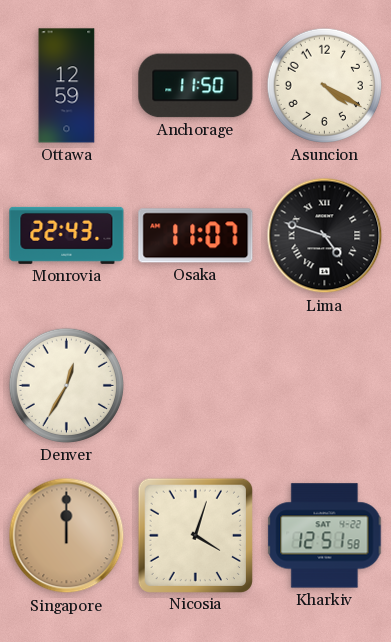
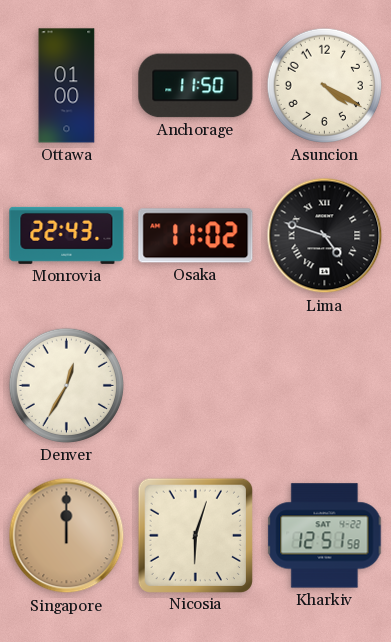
Ottawa: 12:59 -> 01:00 (67, 86)
Osaka: 11:07 -> 11:02 (196, 236)
Nicosia: 4:03 -> 6:03 (195, 535)
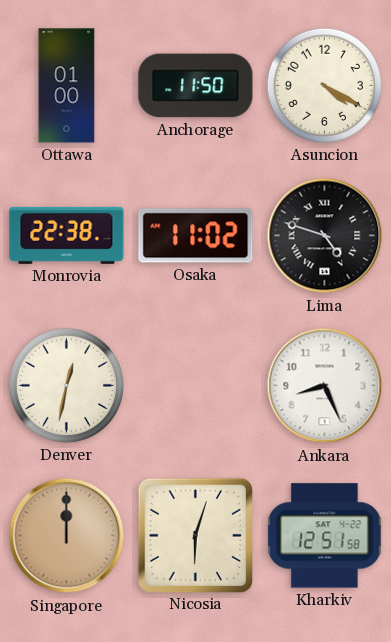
Monrovia: 22:43 -> 22:38 (67, 235)
Denver: 12:35 -> 12:32 (66, 385)
Ankara: none -> 8:26 (325, 386)
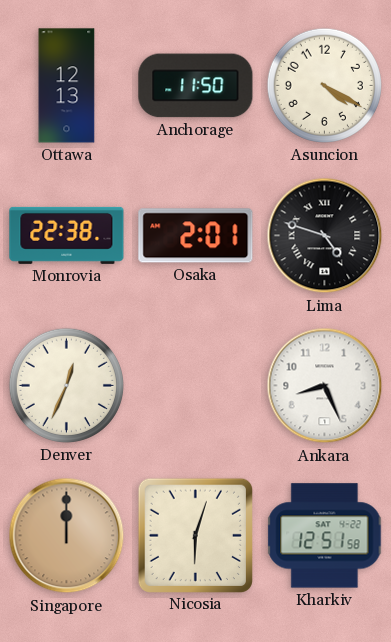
Ottawa: 01:00 -> 12:13 (67, 86)
Osaka: 11:02 -> 2:01 (196, 236)
Denver: 12:32 -> 12:34 (66, 385)
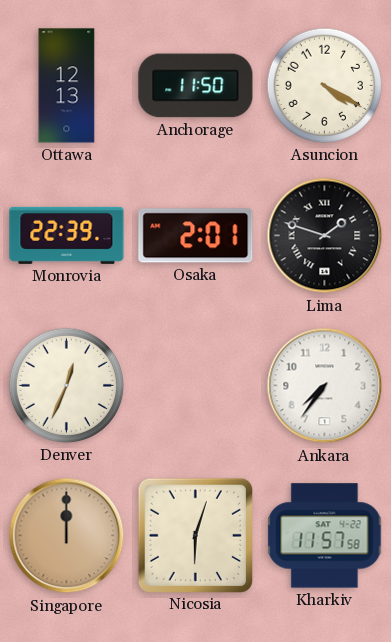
Monrovia: 22:38 -> 22:39 (67, 235)
Lima: 4:48 -> 1:48 (325, 236)
Ankara: 8:26 -> 7:36 (325, 386)
Kharkiv: 12:51 -> 11:57 (325, 536)
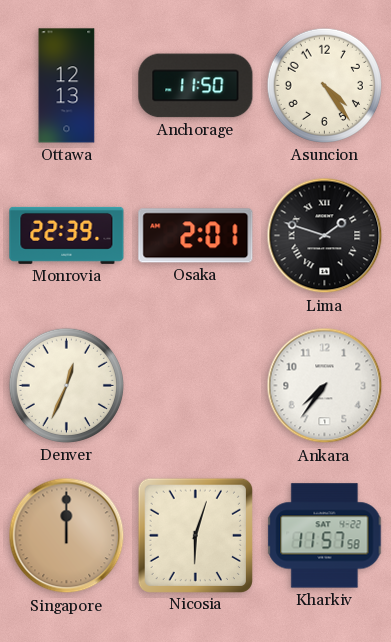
Asuncion: 4:20 -> 4:24 (324, 85)
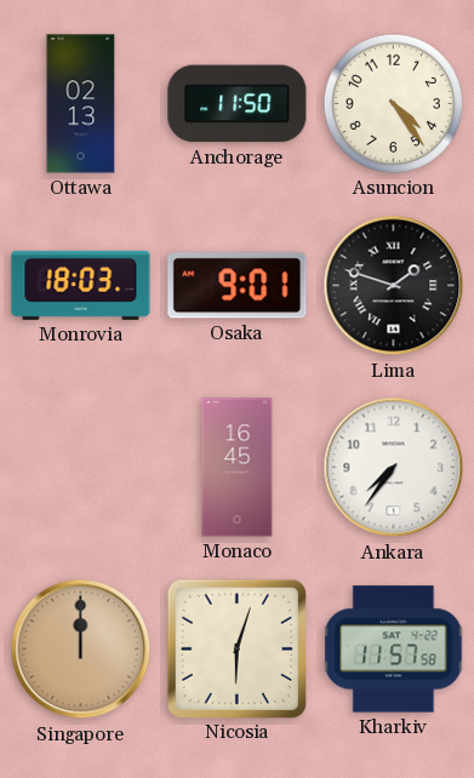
Ottawa: 12:13 -> 02:13 (81, 104)
Monrovia: 22:39 -> 18:03 (81, 285)
Osaka: 2:01 -> 9:01 (238, 286)
Denver: 12:34 -> none (66, 385)
Monaco: none -> 16:45 (238, 468)
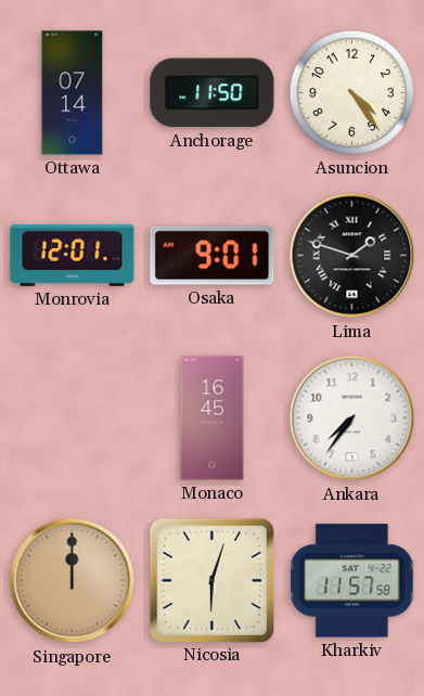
Ottawa: 02:13 -> 07:14 (73, 93)
Monrovia: 18:03 -> 12:01 (73, 255)
